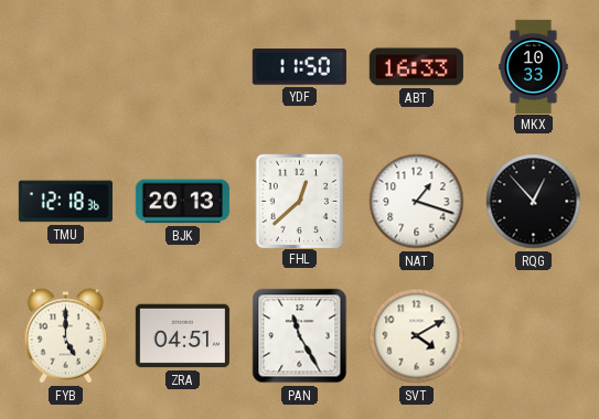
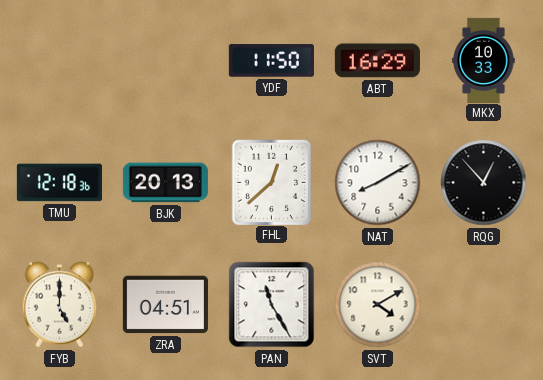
ABT: 16:33 -> 16:29 (377, 61)
NAT: 1:18 -> 8:10 (378, 183)
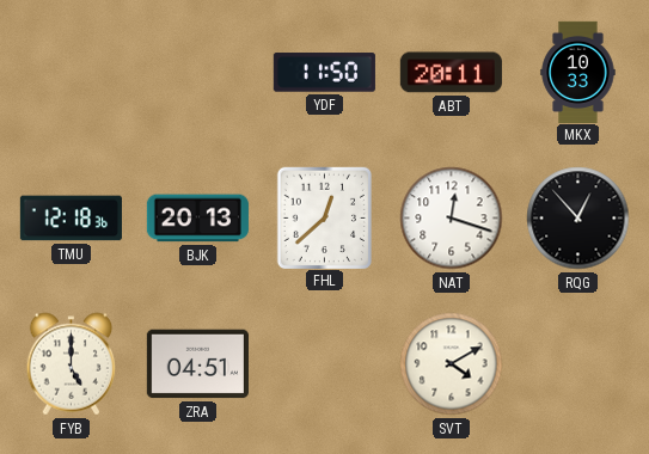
ABT: 16:29 -> 20:11 (451, 73)
NAT: 8:10 -> 12:18 (452, 219)
PAN: 11:25 -> none (272, 305)
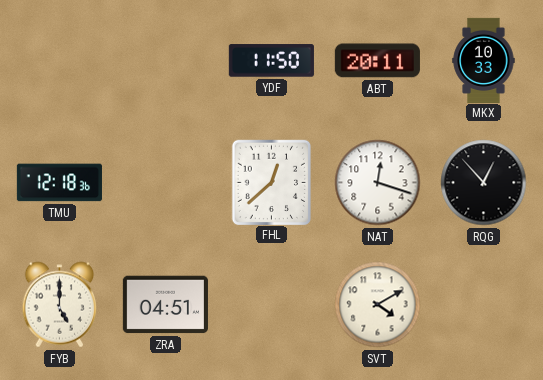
BJK: 20:13 -> none (197, 219)
